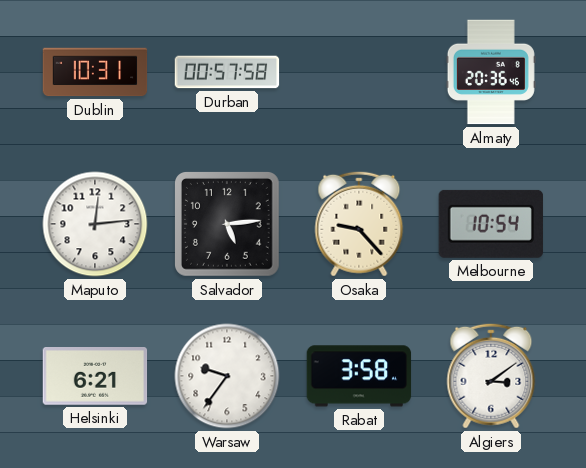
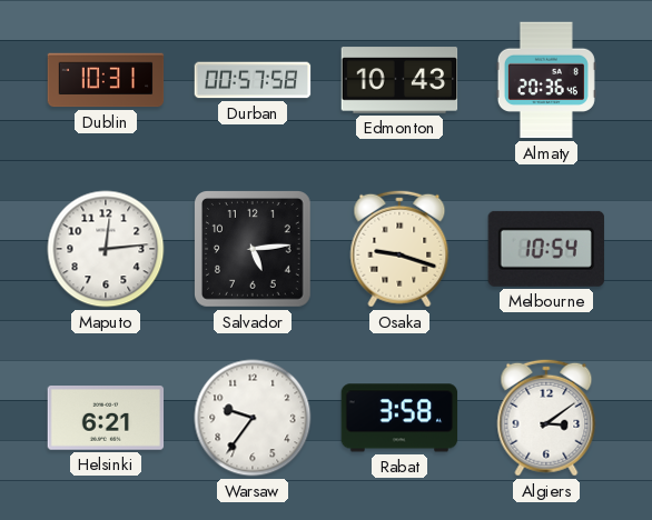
Edmonton: none -> 10:43 (399, 80)
Osaka: 9:23 -> 9:18 (399, 249)
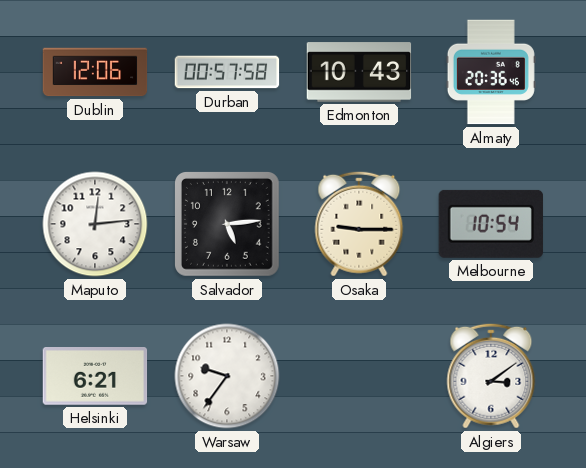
Dublin: 10:31 -> 12:06 (95, 72)
Osaka: 9:18 -> 9:15 (359, 224)
Rabat: 3:58 -> none (399, 418)
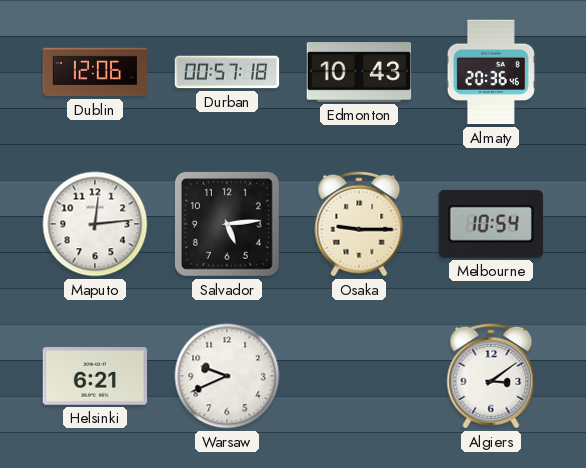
Durban: 00:57:58 -> 00:57:18 (227, 72)
Warsaw: 9:36 -> 9:41 (227, 376)
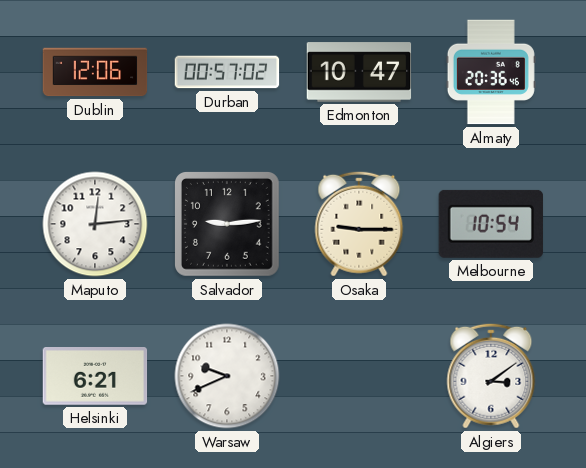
Durban: 00:57:18 -> 00:57:02 (227, 72)
Edmonton: 10:43 -> 10:47 (359, 72)
Salvador: 5:14 -> 9:14 (228, 225)
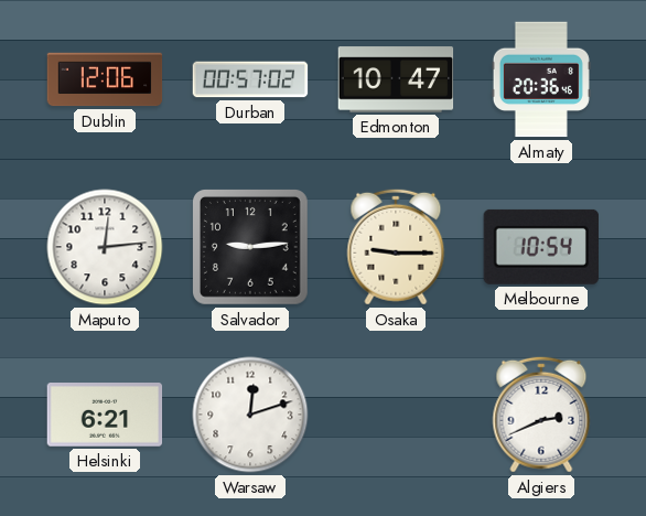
Warsaw: 9:41 -> 12:12 (250, 415)
Algiers: 3:09 -> 2:41 (541, 415)
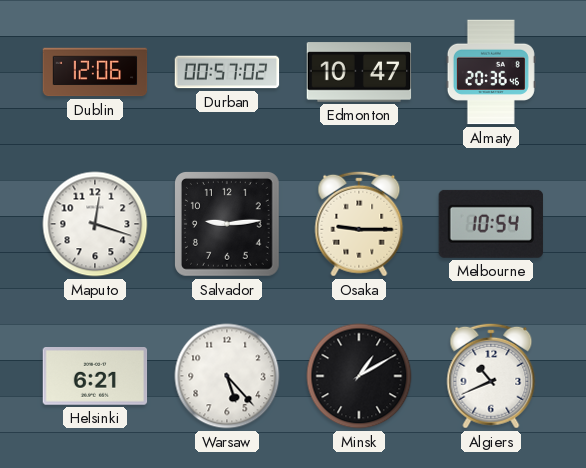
Maputo: 12:14 -> 12:18 (95, 224)
Warsaw: 12:12 -> 5:23 (227, 376)
Minsk: none -> 1:10 (359, 376)
Algiers: 2:41 -> 10:41 (491, 376)
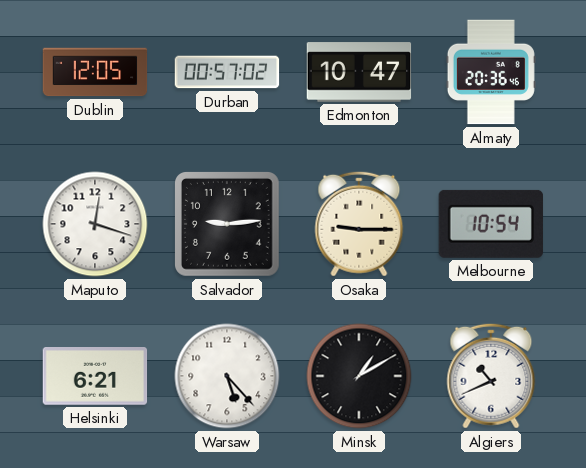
Dublin: 12:06 -> 12:05 (95, 72)
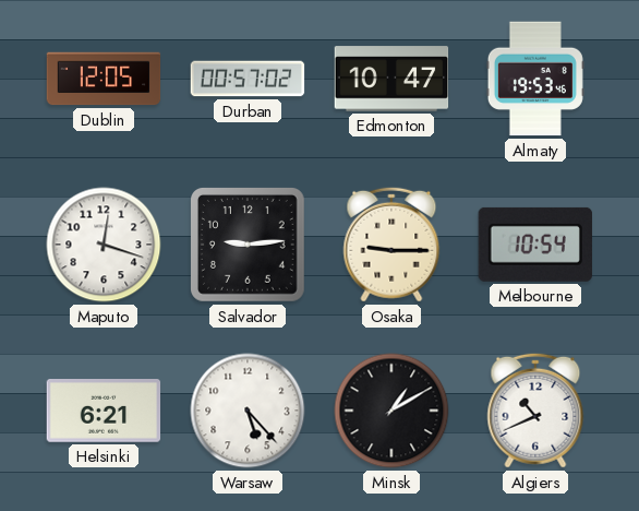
Almaty: 20:36 -> 19:53 (535, 79)
